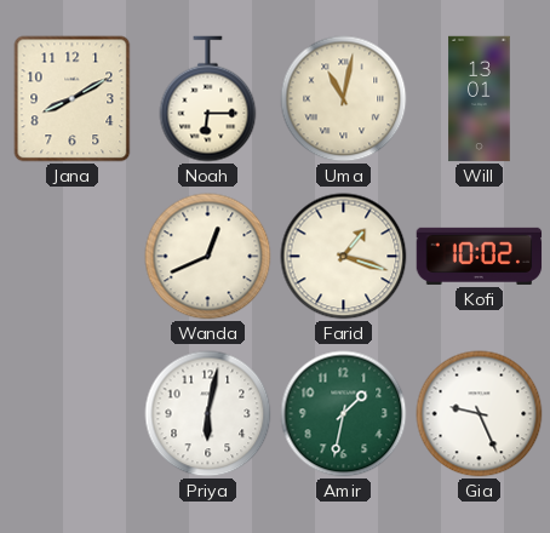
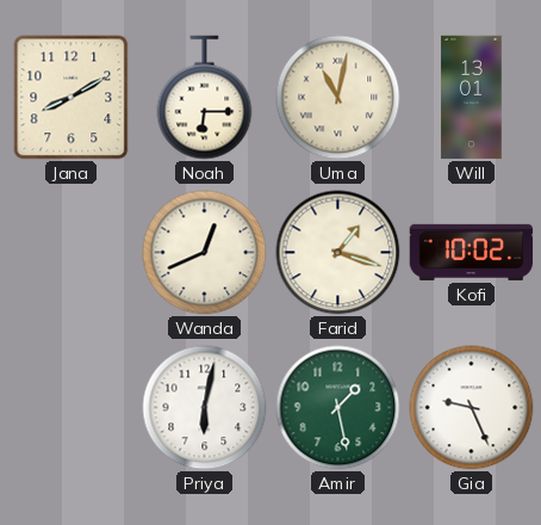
Amir: 1:32 -> 1:28 (338, 408)
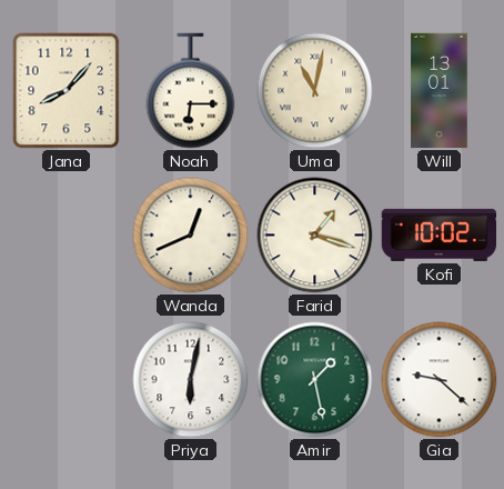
Jana: 8:10 -> 8:07 (67, 91)
Gia: 9:26 -> 9:22 (440, 380)
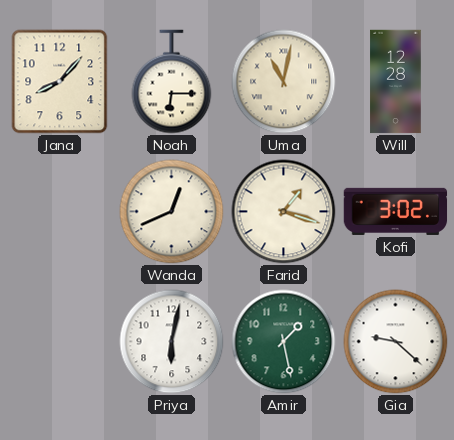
Will: 13:01 -> 12:28 (396, 82)
Kofi: 10:02 -> 3:02 (396, 211)
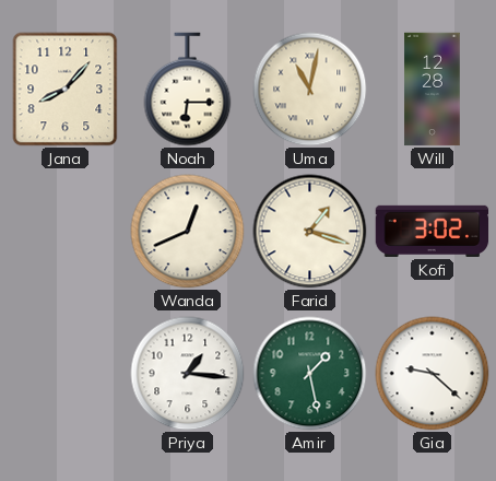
Priya: 6:02 -> 1:16 (188, 374)
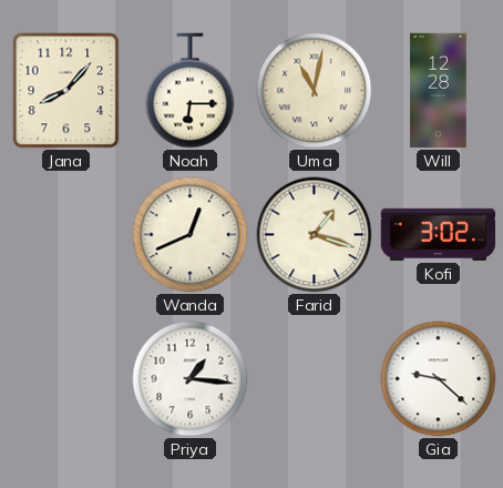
Amir: 1:28 -> none (310, 374)
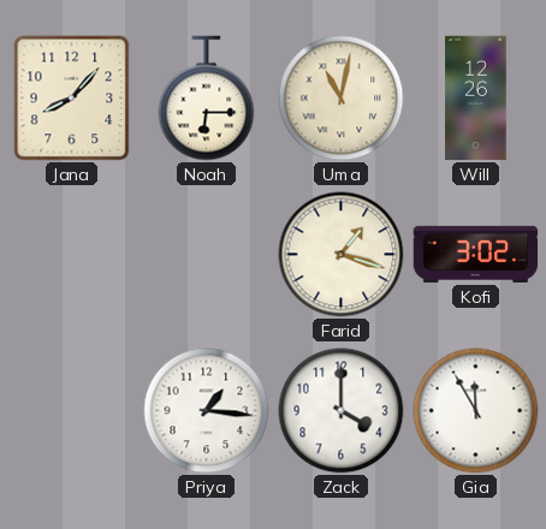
Will: 12:28 -> 12:26 (476, 99)
Wanda: 12:41 -> none (191, 235)
Zack: none -> 4:00 (342, 411)
Gia: 9:22 -> 11:55 (476, 411)
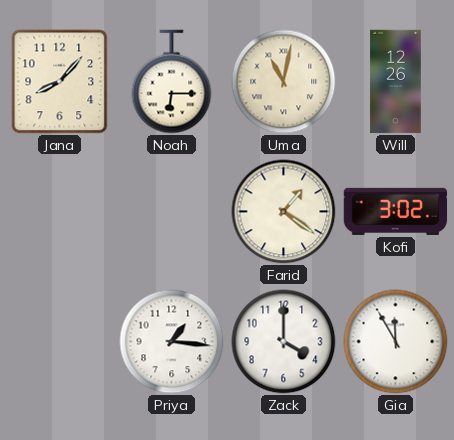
Farid: 1:18 -> 1:21 (284, 212)
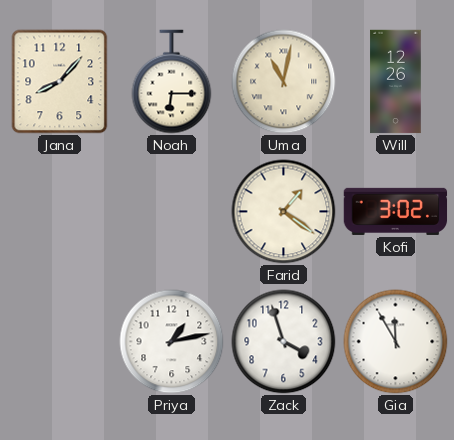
Priya: 1:16 -> 1:13 (172, 342)
Zack: 4:00 -> 3:57 (284, 342)
